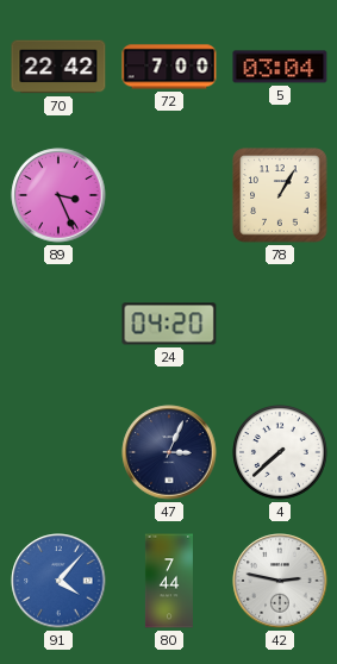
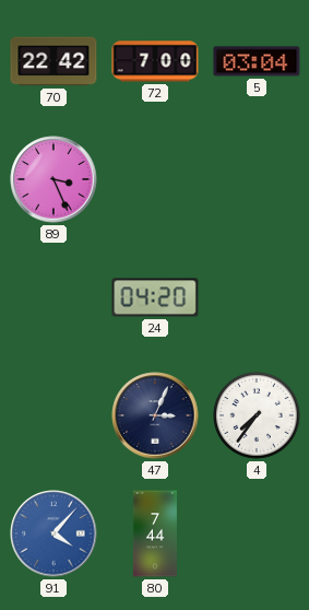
78: 1:05 -> none (280, 195)
4: 7:38 -> 7:36 (257, 415)
42: 2:47 -> none (280, 581)
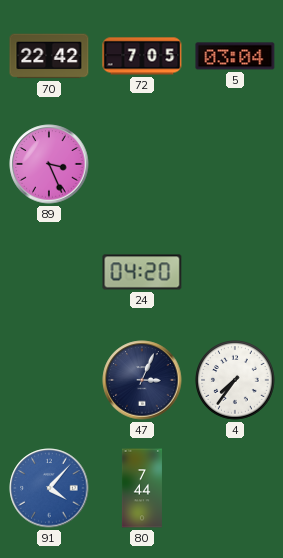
72: 7:00 -> 7:05 (142, 56)
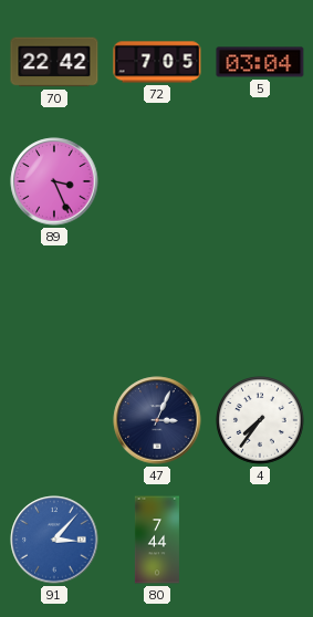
24: 04:20 -> none (142, 272)
91: 4:07 -> 3:07 (54, 540)
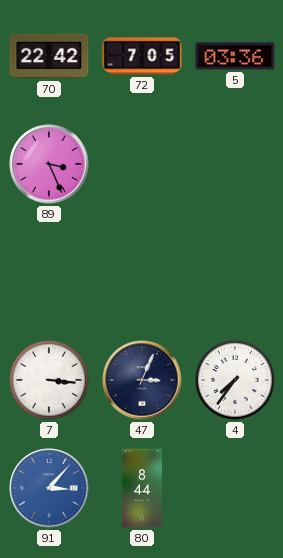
5: 03:04 -> 03:36 (235, 56)
7: none -> 3:16 (49, 380)
80: 7:44 -> 8:44 (142, 488)
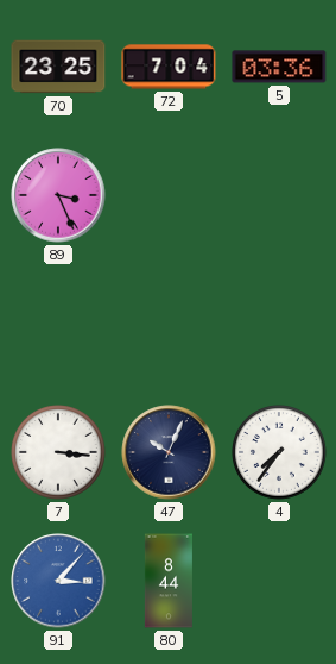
70: 22:42 -> 23:25 (58, 67)
72: 7:05 -> 7:04 (169, 67)
47: 3:04 -> 10:04 (169, 452)
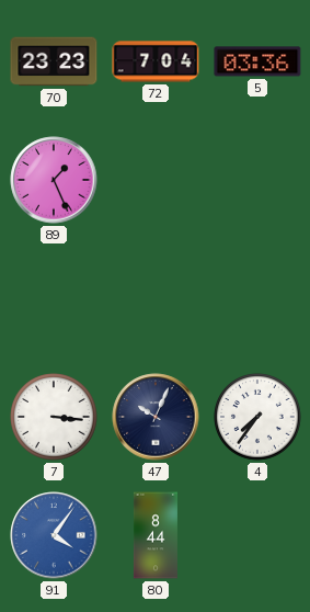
70: 23:25 -> 23:23 (54, 61)
89: 3:26 -> 1:26 (54, 180)
91: 3:07 -> 4:06 (54, 535)
